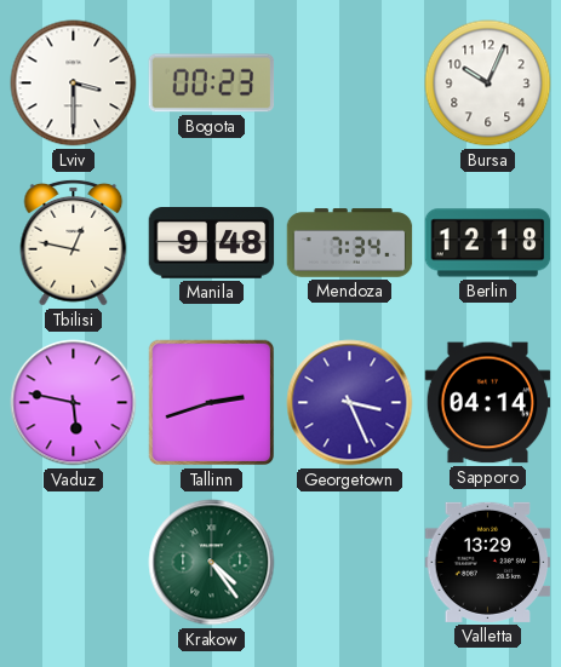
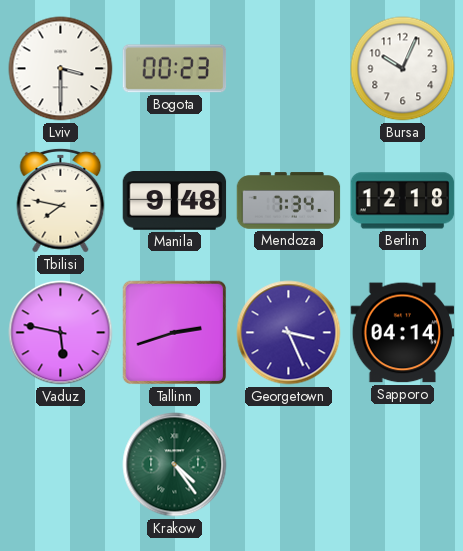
Tbilisi: 12:47 -> 7:47 (61, 200)
Valletta: 13:29 -> none (488, 562)
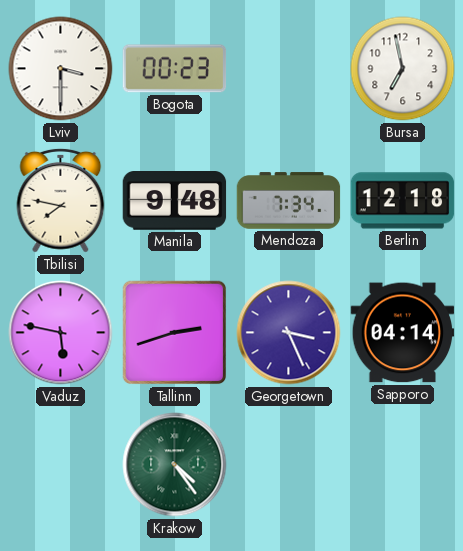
Bursa: 10:04 -> 6:58 (403, 69)
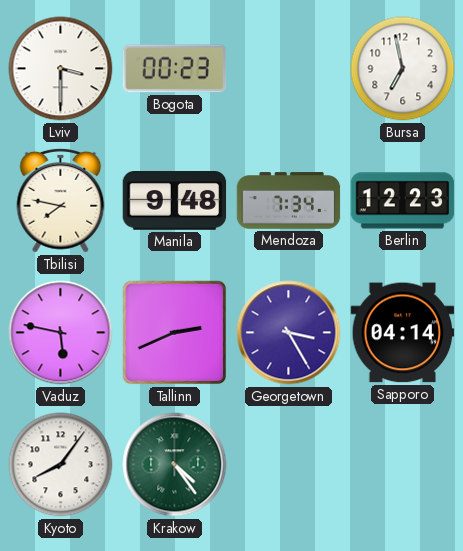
Berlin: 12:18 -> 12:23 (403, 201)
Tallinn: 2:42 -> 2:41 (175, 333)
Georgetown: 3:26 -> 3:25 (289, 333)
Kyoto: none -> 8:06 (61, 465)
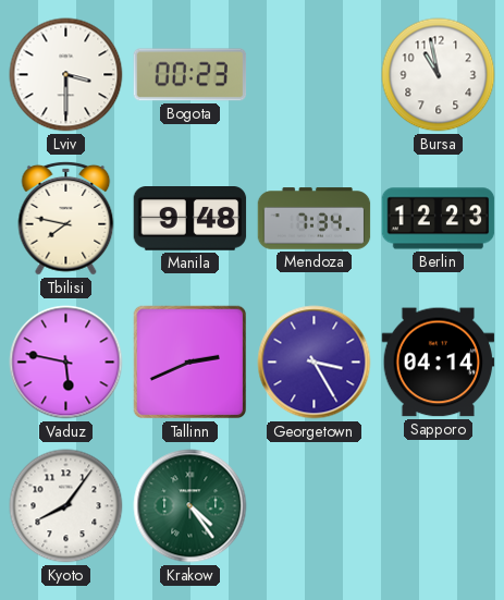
Bursa: 6:58 -> 10:58 (439, 75)
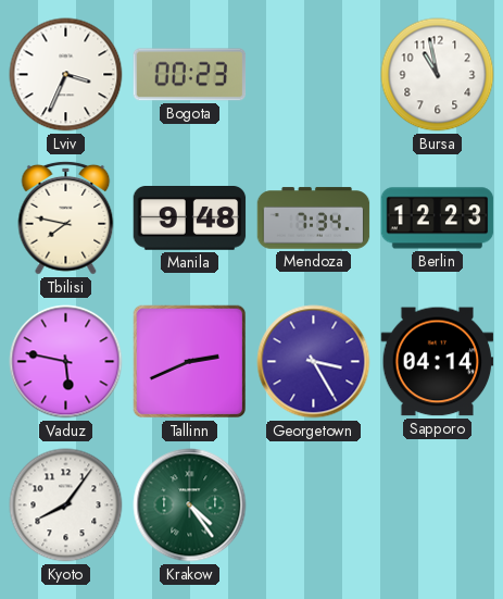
Lviv: 3:30 -> 3:34 (66, 75)
